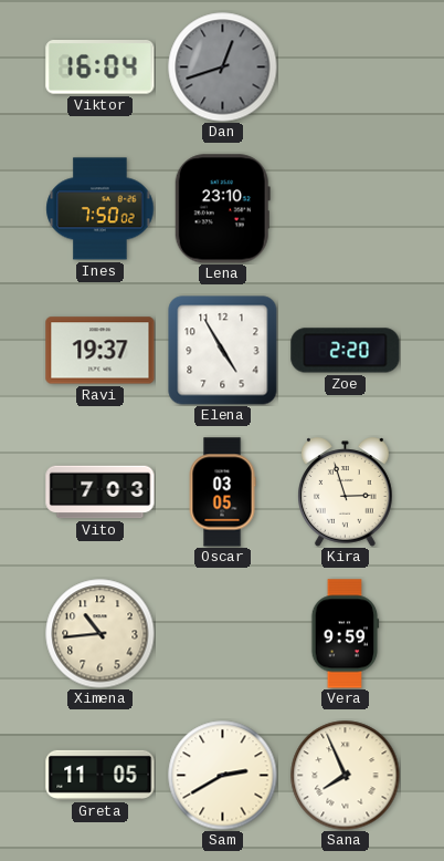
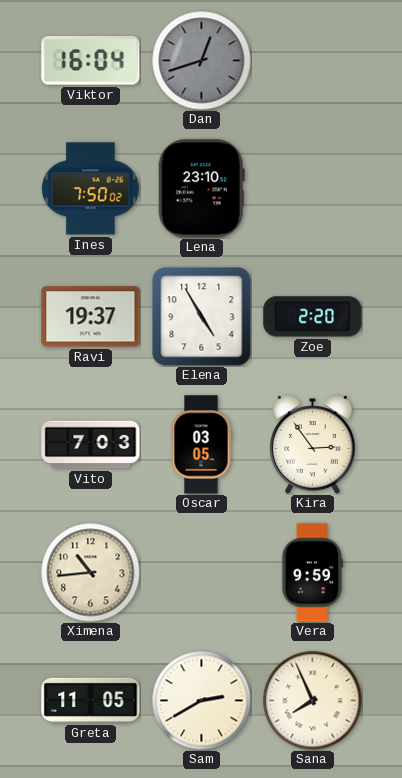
Kira: 2:57 -> 2:54 (313, 445)
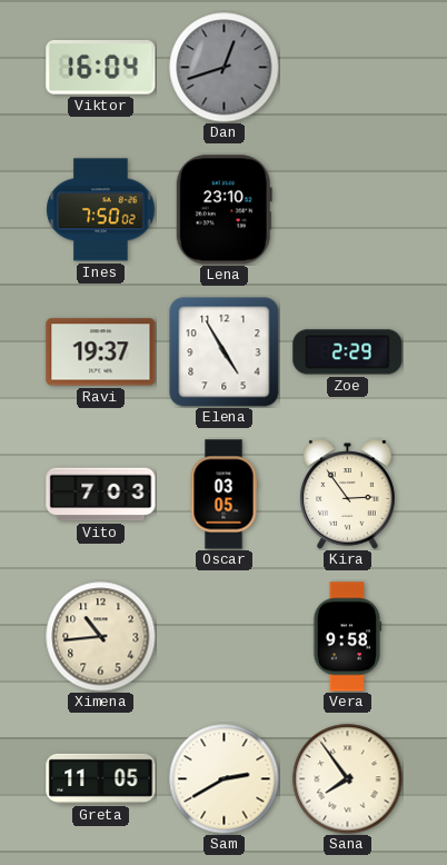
Zoe: 2:20 -> 2:29 (348, 352)
Vera: 9:59 -> 9:58 (347, 637)
Sana: 7:56 -> 7:54 (348, 779)
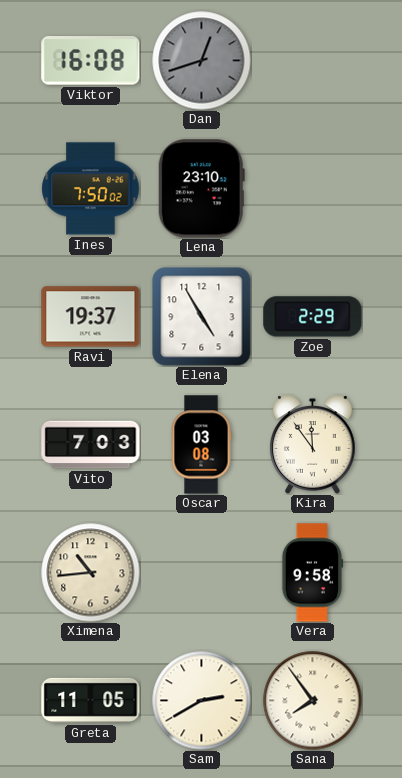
Viktor: 16:04 -> 16:08 (91, 61)
Oscar: 03:05 -> 03:08 (201, 445)
Kira: 2:54 -> 11:54 (313, 445)
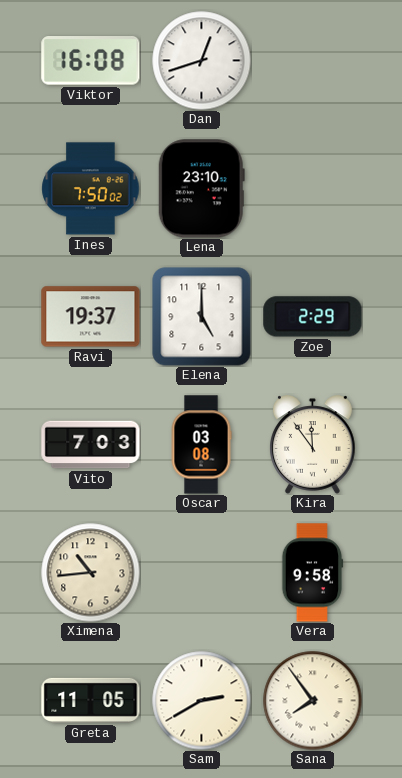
Dan dial: grey -> white (202, 61)
Elena: 4:55 -> 5:00 (202, 317)
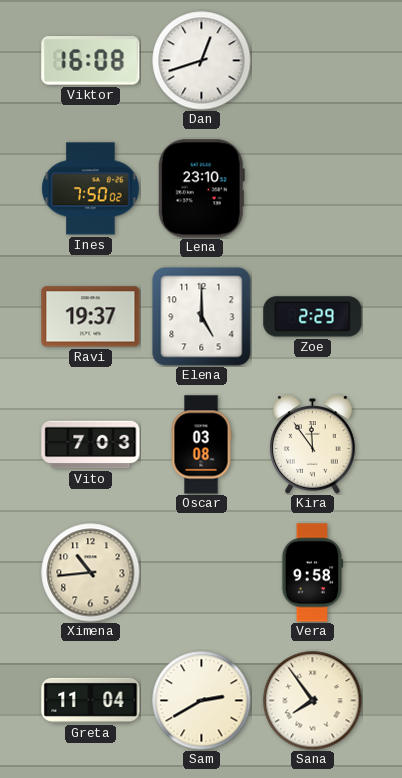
Greta: 11:05 -> 11:04 (91, 700)
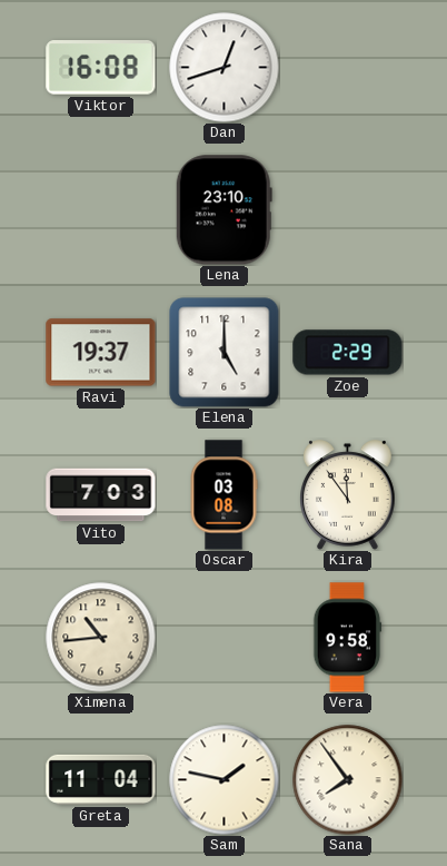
Ines: 7:50 -> none (91, 189)
Sam: 2:40 -> 1:47 (225, 780)
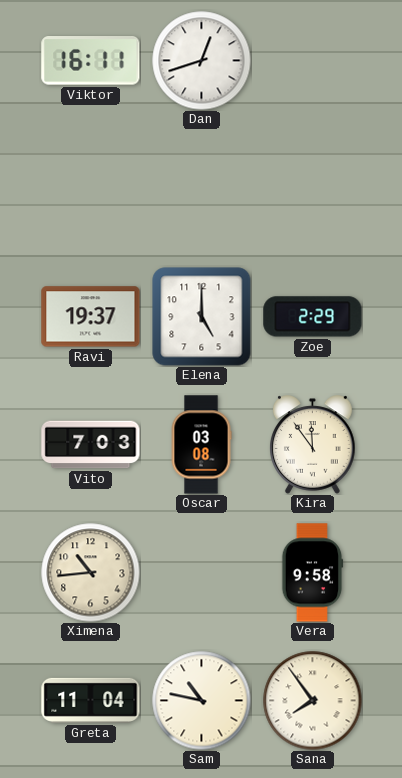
Viktor: 16:08 -> 16:11 (91, 61)
Lena: 23:10 -> none (223, 210)
Sam: 1:47 -> 10:47 (202, 701)
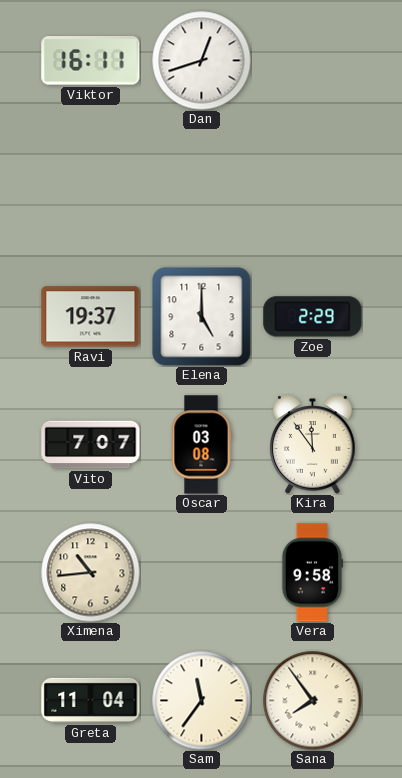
Vito: 7:03 -> 7:07 (91, 445)
Sam: 10:47 -> 11:36 (202, 701)
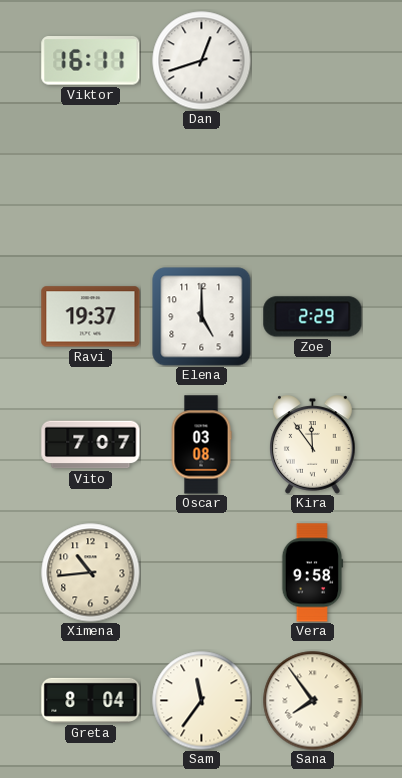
Greta: 11:04 -> 8:04 (91, 700)
